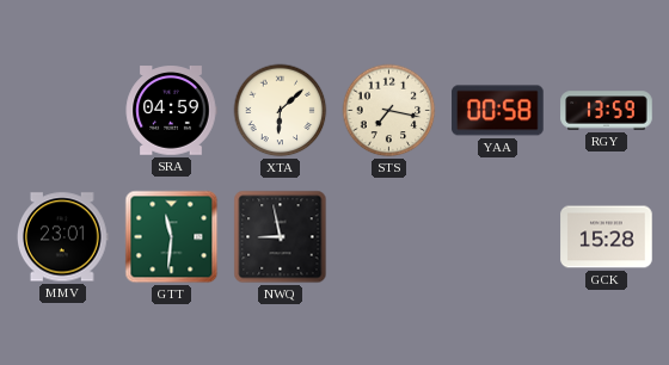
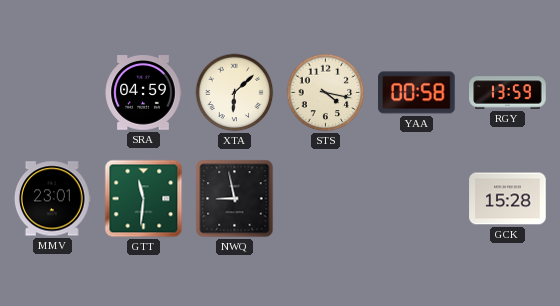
STS: 7:17 -> 4:17 (326, 93)
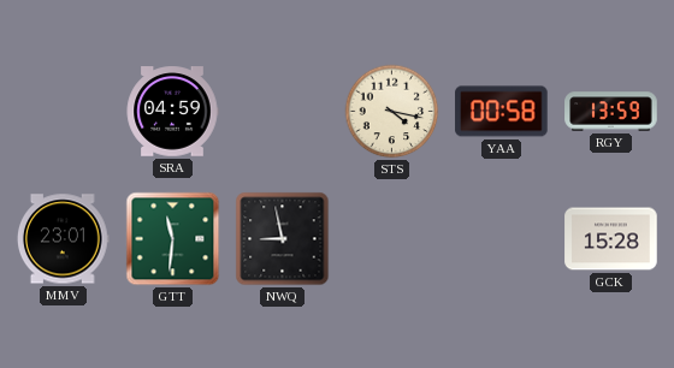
XTA: 6:08 -> none (235, 93)
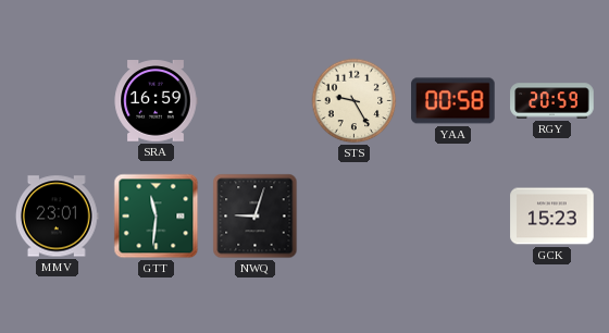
SRA: 04:59 -> 16:59 (156, 101)
STS: 4:17 -> 9:25 (355, 101)
RGY: 13:59 -> 20:59 (552, 101)
NWQ: 8:58 -> 9:03 (256, 217)
GCK: 15:28 -> 15:23 (552, 217)
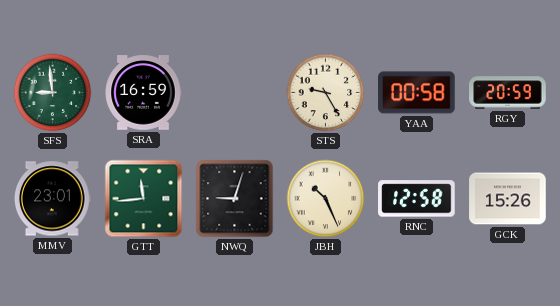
SFS: none -> 8:59 (53, 93)
GTT: 11:31 -> 11:44 (144, 199)
JBH: none -> 10:26 (326, 199)
RNC: none -> 12:58 (417, 199)
GCK: 15:23 -> 15:26 (508, 199)
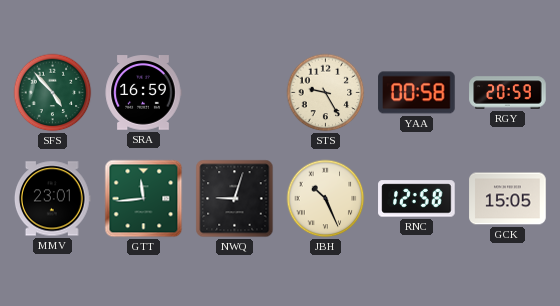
SFS: 8:59 -> 4:53 (53, 93)
GCK: 15:26 -> 15:05 (508, 199)
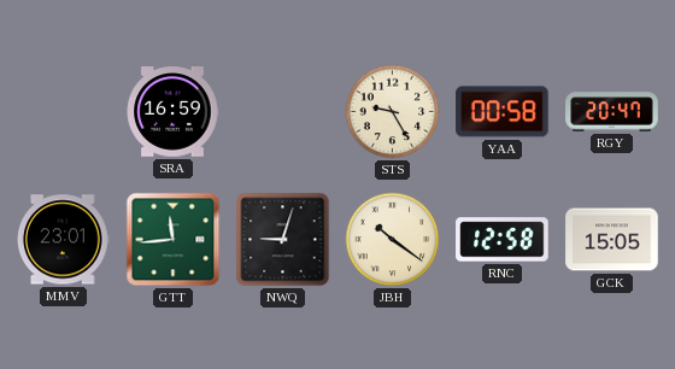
SFS: 4:53 -> none (53, 93)
RGY: 20:59 -> 20:47 (612, 112)
JBH: 10:26 -> 10:21 (393, 240)
